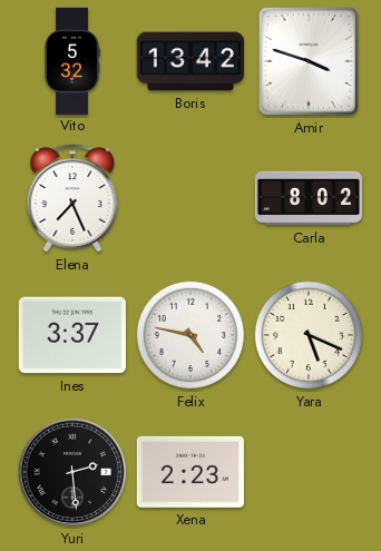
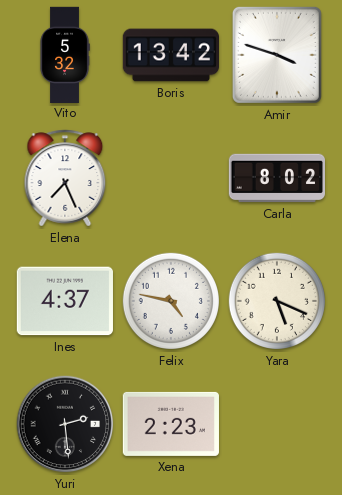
Ines: 3:37 -> 4:37 (65, 301)
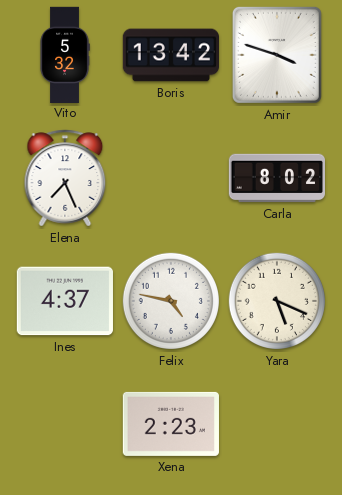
Yuri: 2:29 -> none (65, 424)
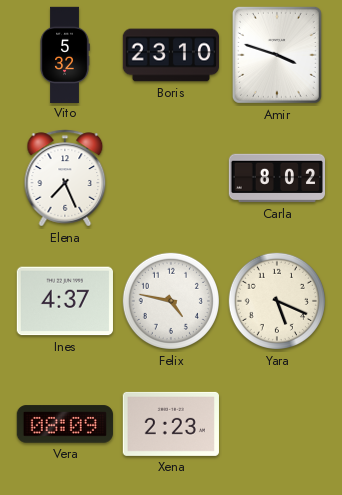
Boris: 13:42 -> 23:10 (170, 55)
Vera: none -> 08:09 (65, 424)
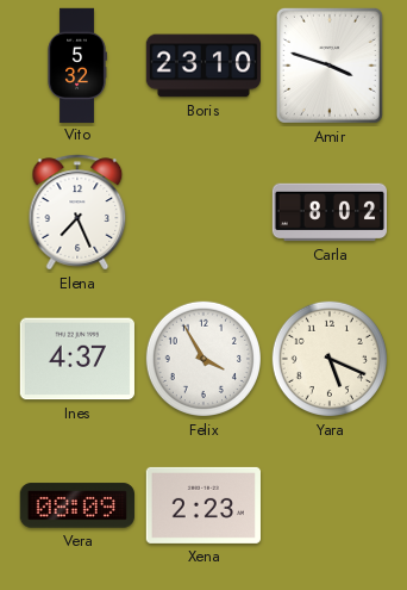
Felix: 4:47 -> 3:55 (203, 359)
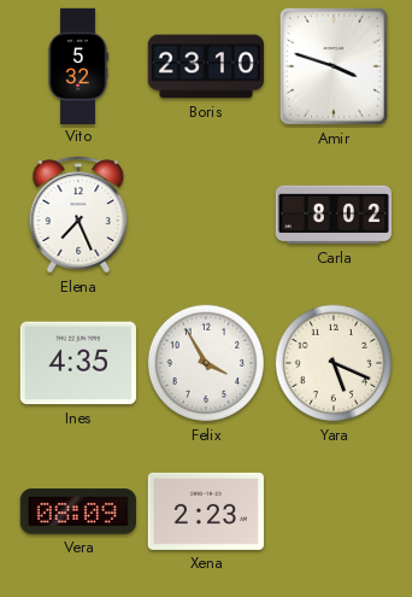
Ines: 4:37 -> 4:35 (78, 363)
